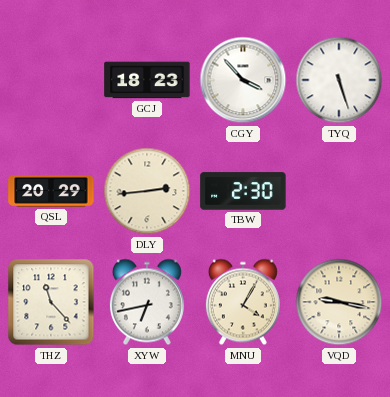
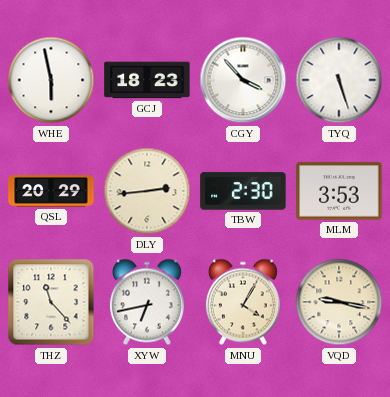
WHE: none -> 5:58 (51, 80)
MLM: none -> 3:53 (339, 191)
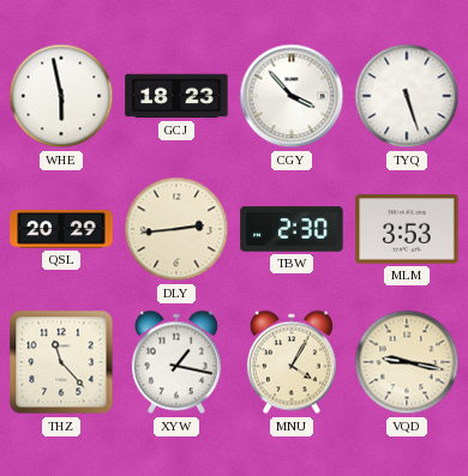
XYW: 6:43 -> 1:17 (176, 362)
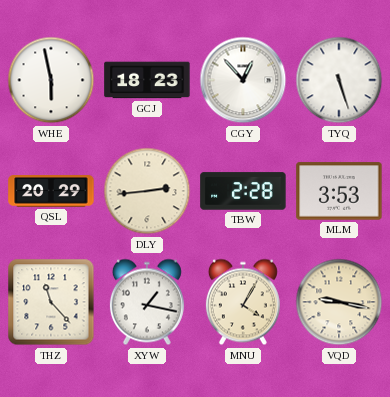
CGY: 3:53 -> 12:53 (243, 80)
TBW: 2:30 -> 2:28 (243, 191)
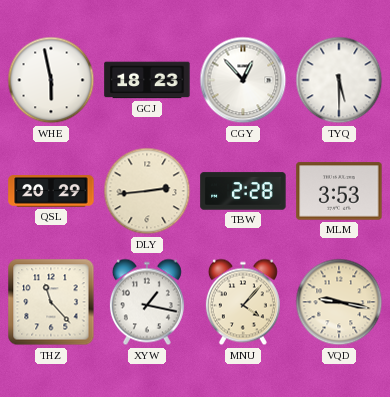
TYQ: 5:27 -> 5:30 (339, 80)
MNU: 4:05 -> 4:07 (243, 302)
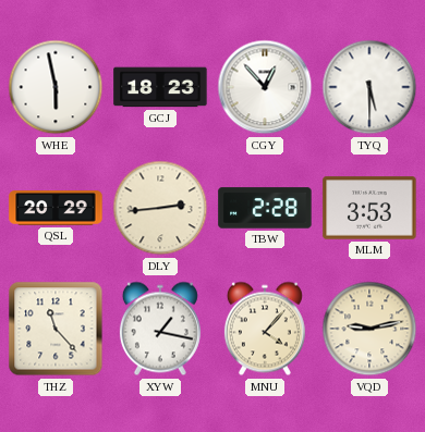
VQD: 9:17 -> 9:13 (369, 329)
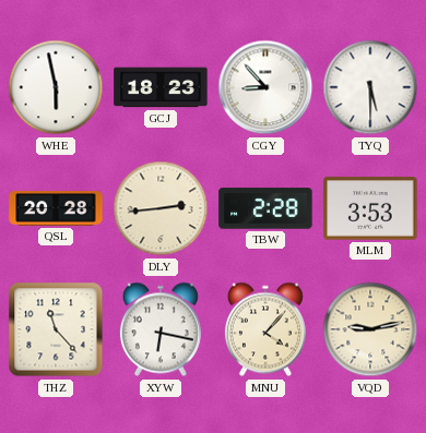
CGY: 12:53 -> 8:53 (265, 87)
QSL: 20:29 -> 20:28 (56, 208)
XYW: 1:17 -> 6:17 (161, 329)
